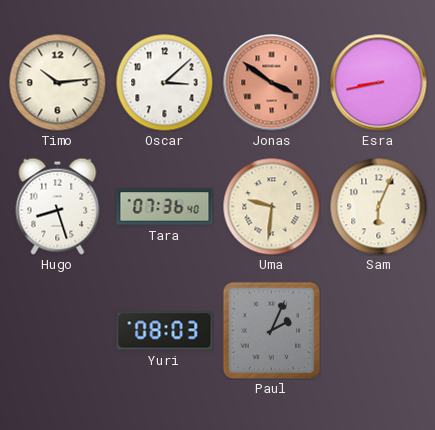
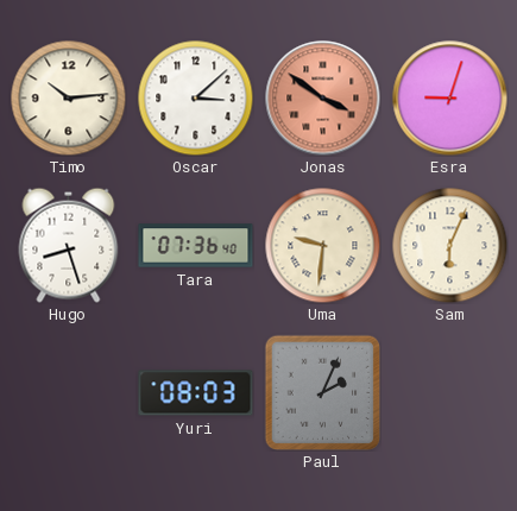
Esra: 8:43 -> 9:03 (450, 99)
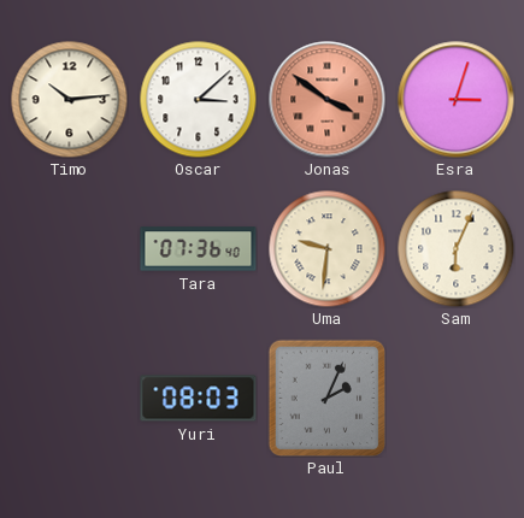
Esra: 9:03 -> 3:03 (457, 100)
Hugo: 8:27 -> none (69, 245)
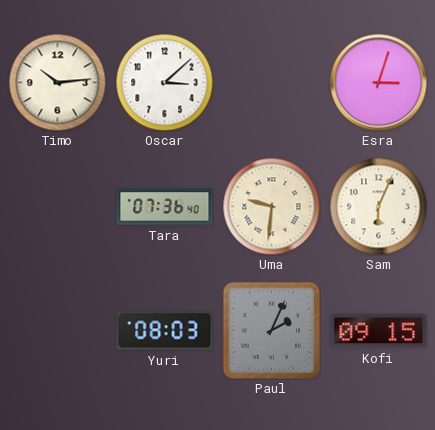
Jonas: 3:51 -> none (328, 100)
Kofi: none -> 09:15 (379, 331)
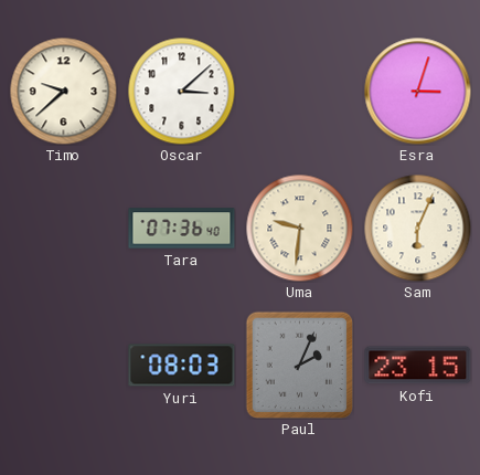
Timo: 10:14 -> 9:38 (63, 91)
Kofi: 09:15 -> 23:15 (418, 366)
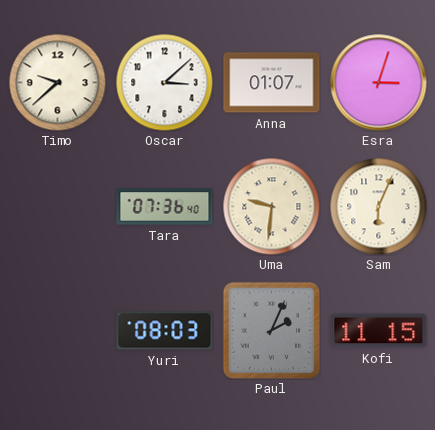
Anna: none -> 01:07 (272, 83)
Kofi: 23:15 -> 11:15 (379, 331)
